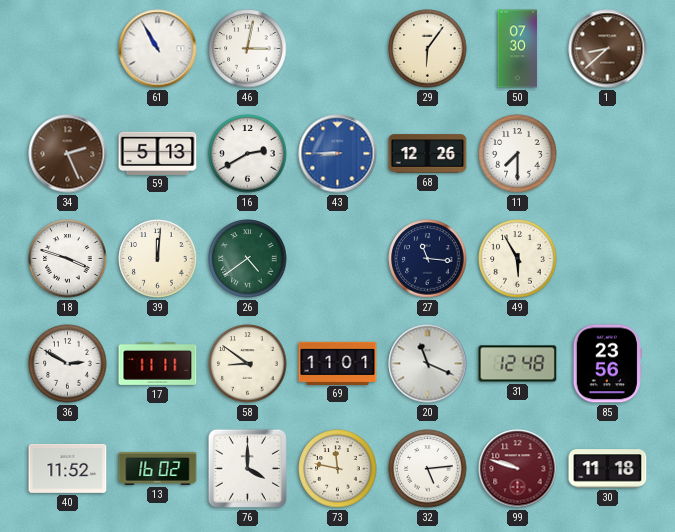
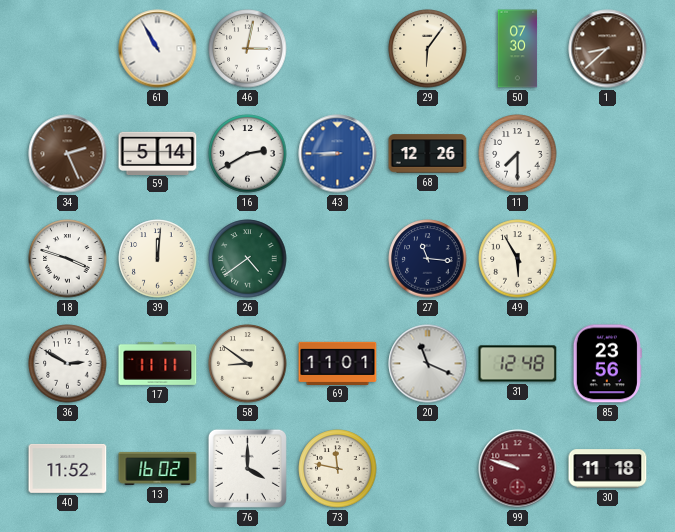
59: 5:13 -> 5:14 (158, 153)
32: 5:14 -> none (428, 469)
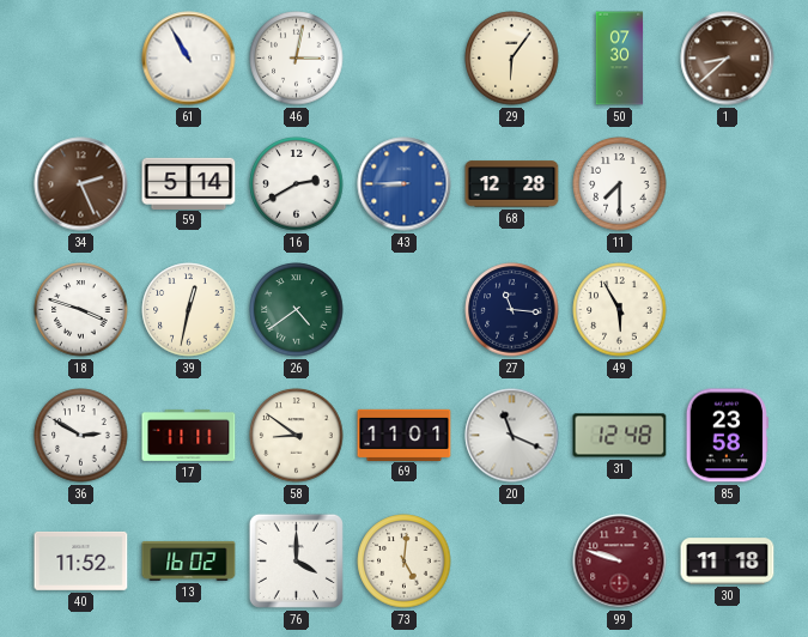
68: 12:26 -> 12:28 (512, 184)
39: 12:01 -> 12:32 (189, 310)
85: 23:56 -> 23:58 (727, 436)
73: 11:47 -> 5:01 (405, 562)
